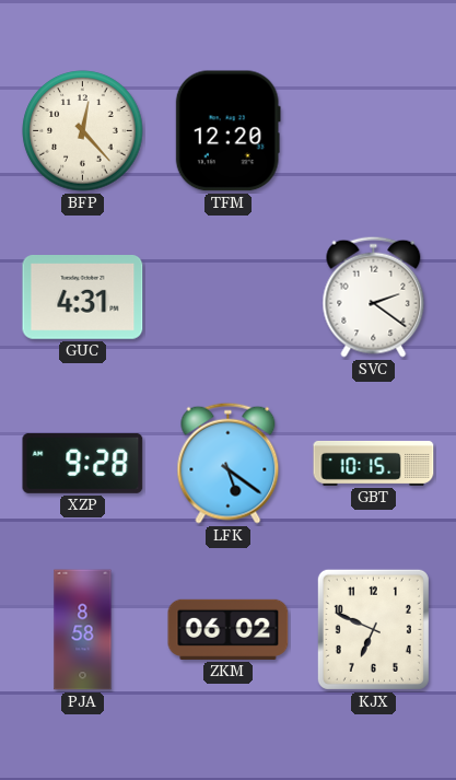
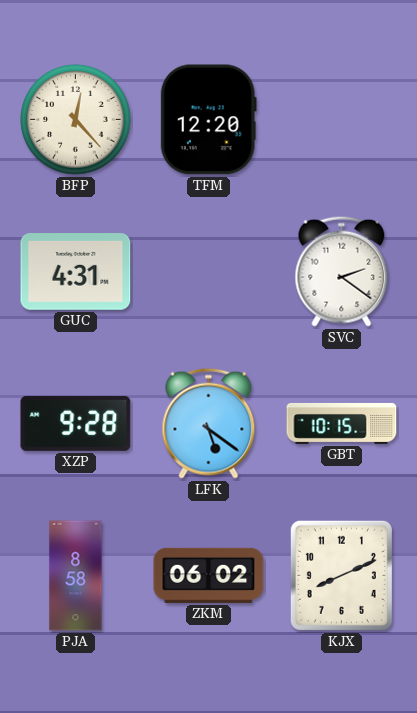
KJX: 6:49 -> 8:11 (341, 575)
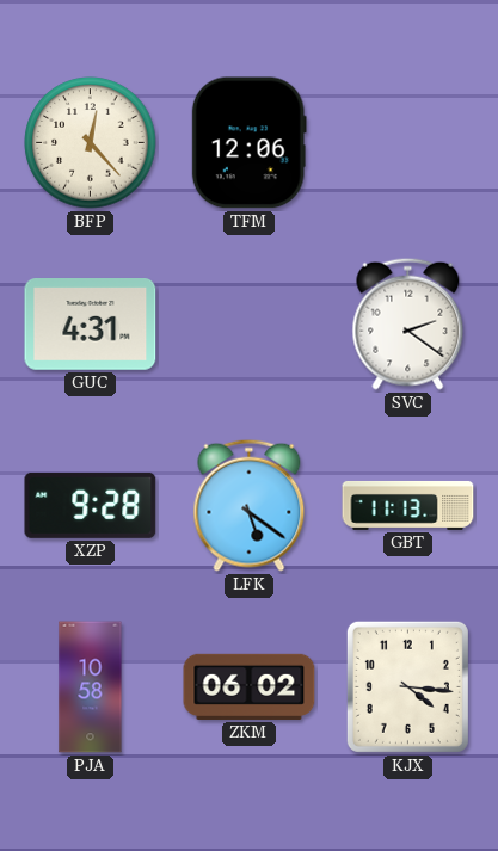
TFM: 12:20 -> 12:06 (248, 143)
GBT: 10:15 -> 11:13 (408, 505)
PJA: 8:58 -> 10:58 (91, 687)
KJX: 8:11 -> 4:16 (407, 686)
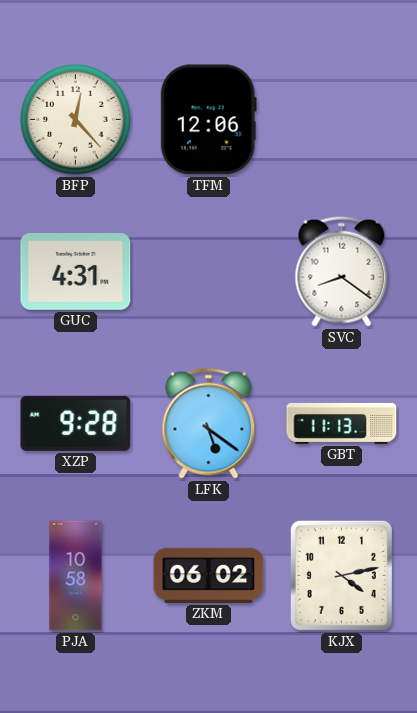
SVC: 2:21 -> 8:21 (342, 271)
KJX: 4:16 -> 4:13 (341, 575)
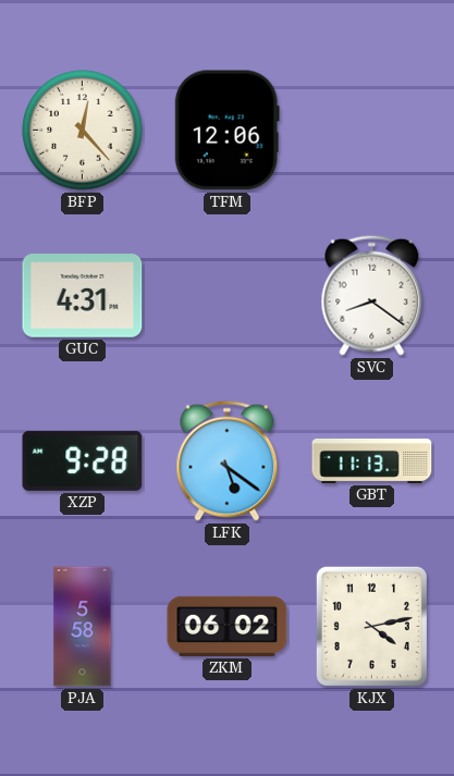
PJA: 10:58 -> 5:58 (83, 627)
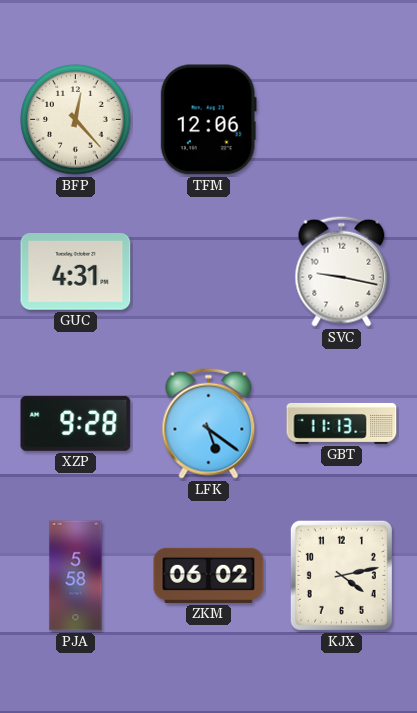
SVC: 8:21 -> 9:17 (342, 271)
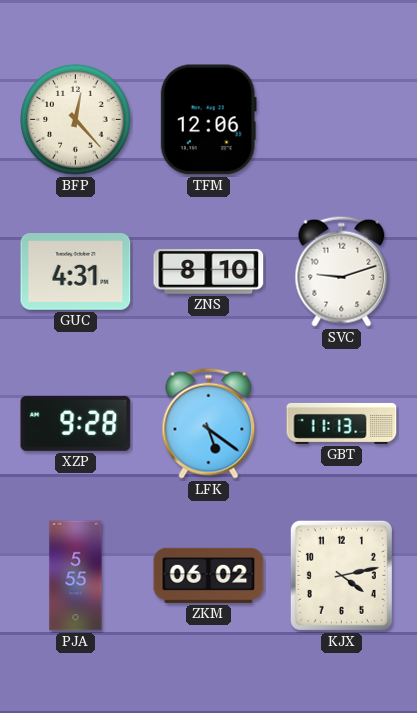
ZNS: none -> 8:10 (209, 272)
SVC: 9:17 -> 9:12 (342, 271)
PJA: 5:58 -> 5:55 (76, 576)
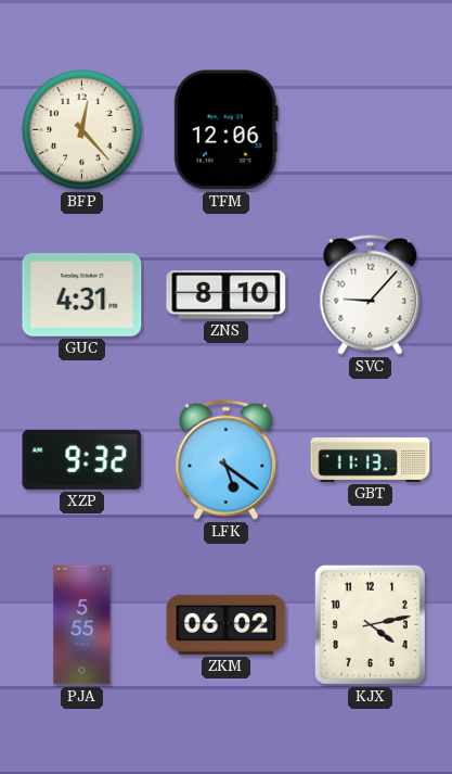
SVC: 9:12 -> 9:07 (371, 294)
XZP: 9:28 -> 9:32 (82, 459)
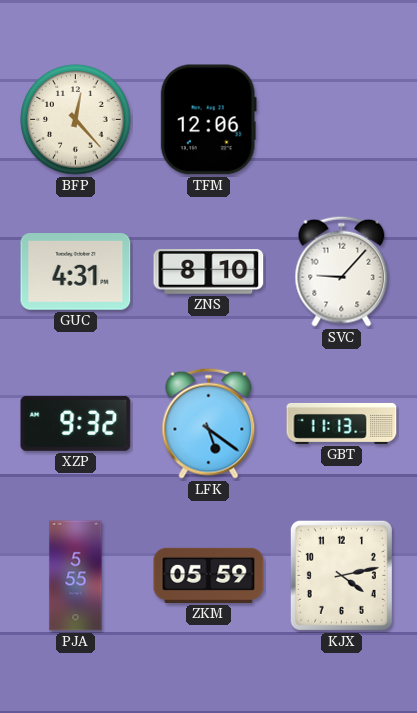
ZKM: 06:02 -> 05:59 (209, 575)
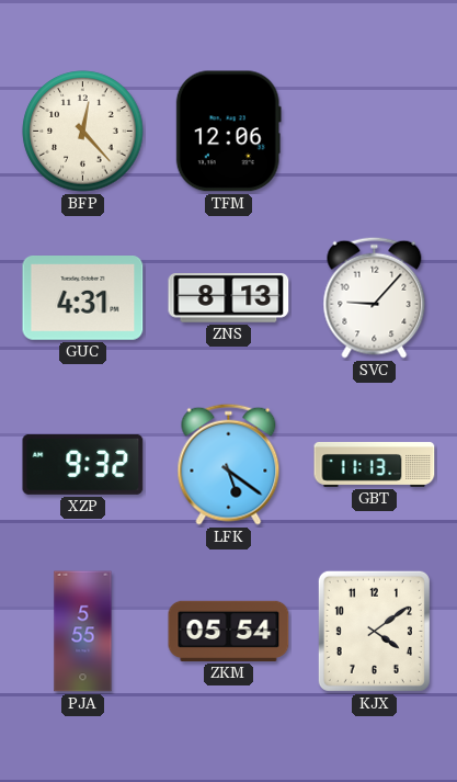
ZNS: 8:10 -> 8:13 (229, 298)
ZKM: 05:59 -> 05:54 (229, 631)
KJX: 4:13 -> 4:09 (374, 631)
